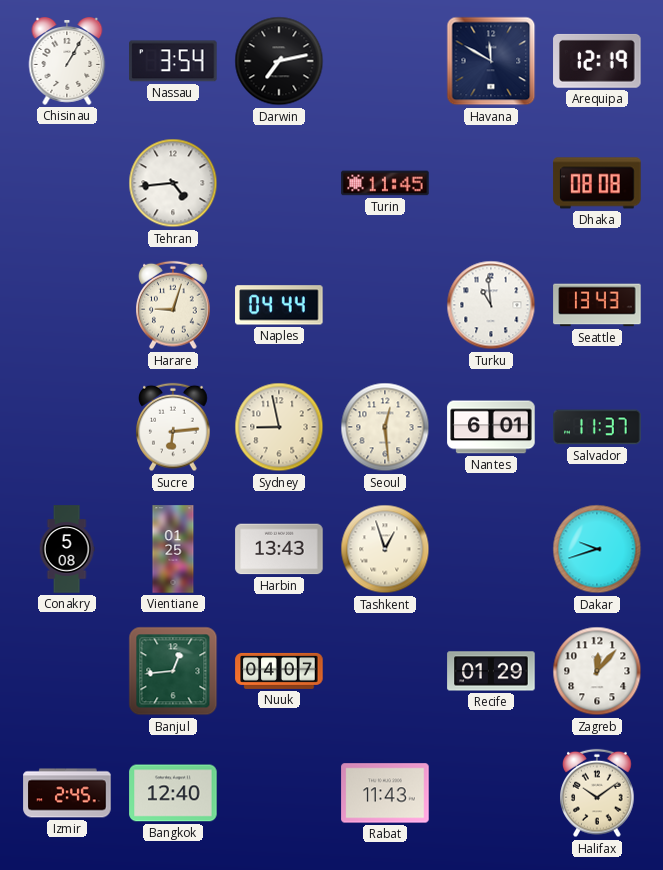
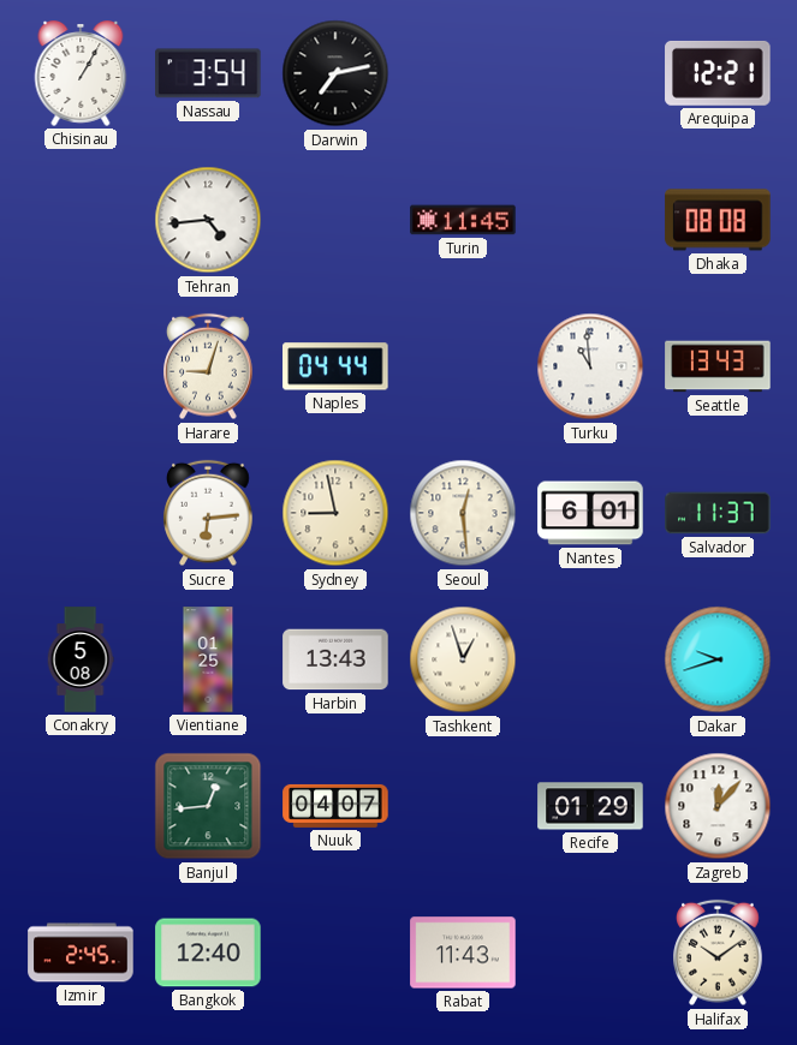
Havana: 11:50 -> none (491, 61)
Arequipa: 12:19 -> 12:21 (718, 73)
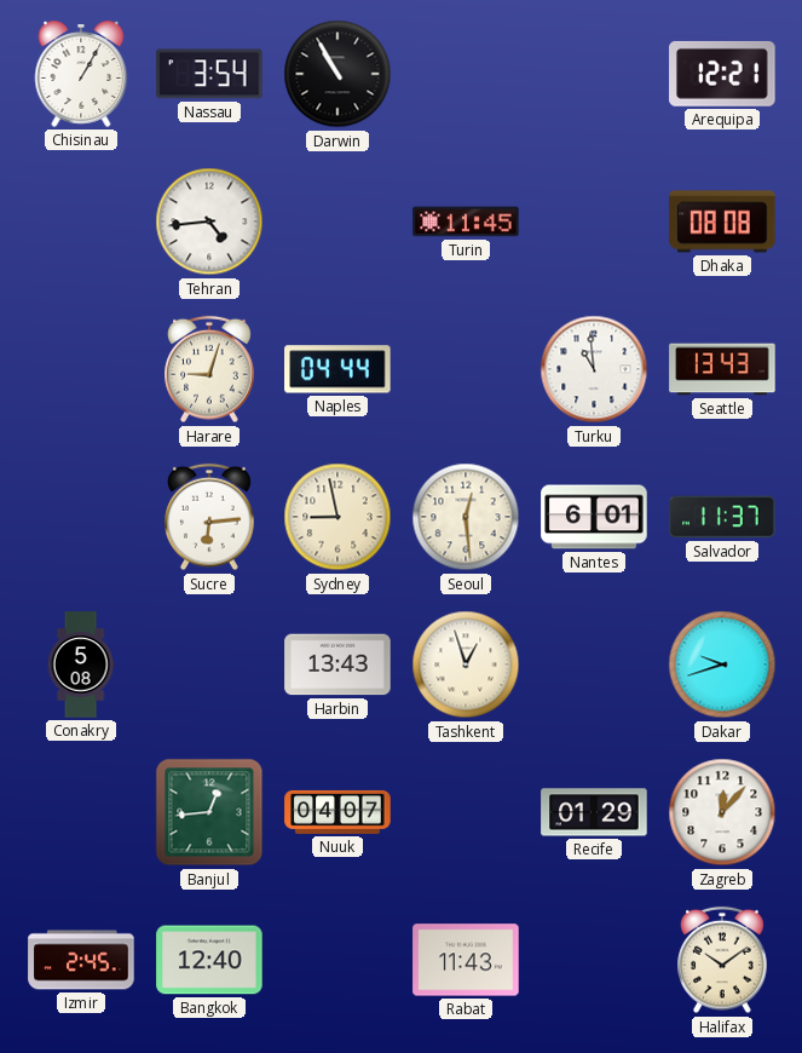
Darwin: 7:13 -> 10:55 (337, 74)
Vientiane: 01:25 -> none (208, 659)
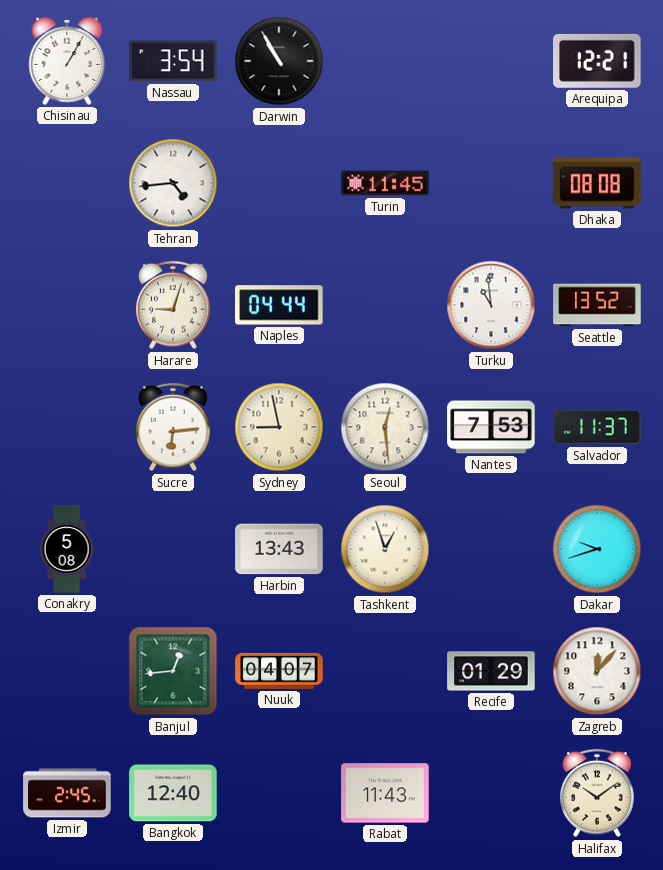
Seattle: 13:43 -> 13:52 (597, 305)
Nantes: 6:01 -> 7:53 (491, 427)
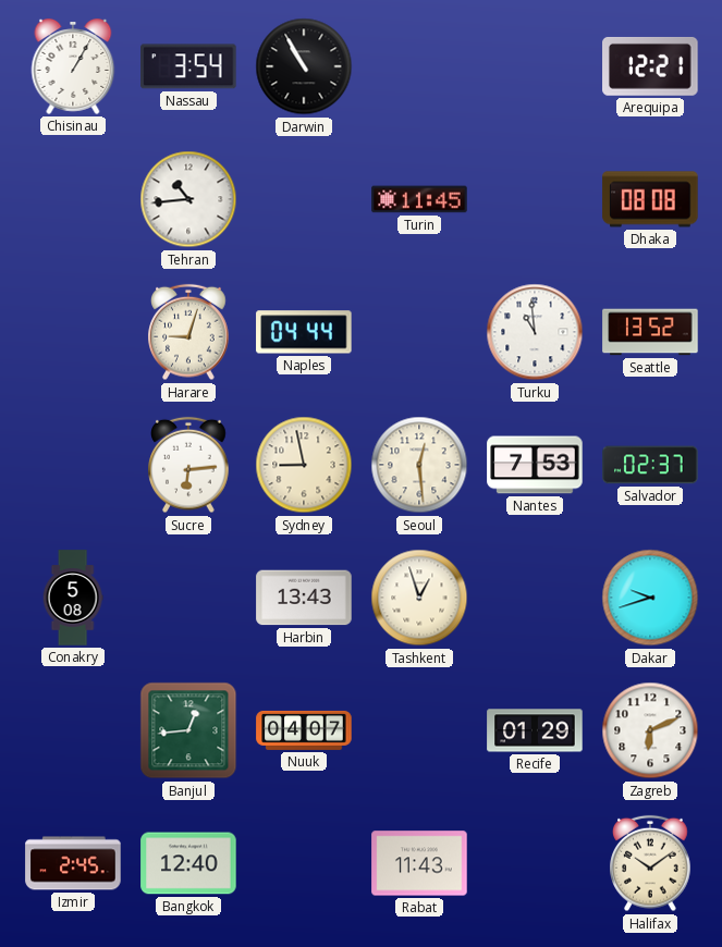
Tehran: 4:44 -> 10:44 (188, 199)
Salvador: 11:37 -> 02:37 (650, 465)
Zagreb: 12:07 -> 6:11 (650, 730)
